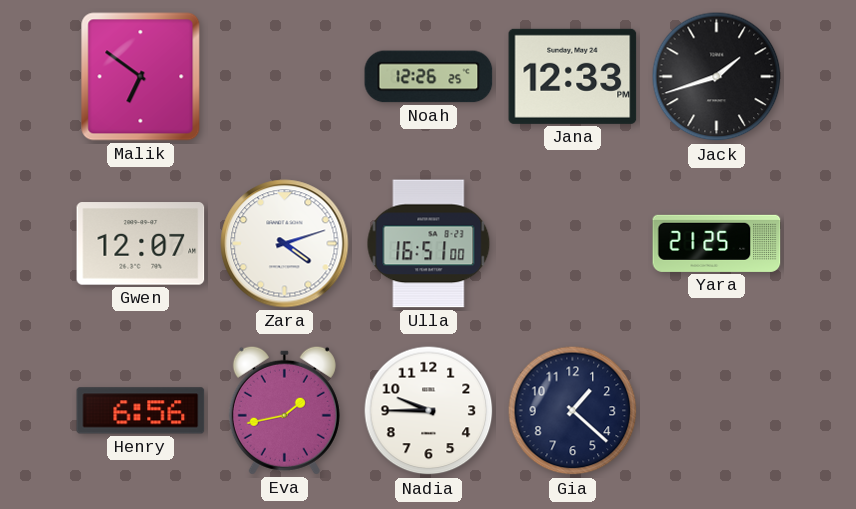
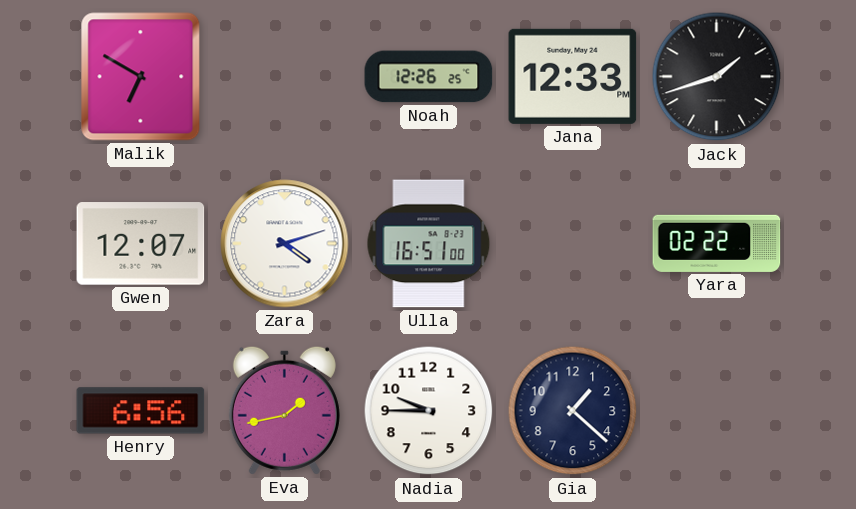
Malik: 6:51 -> 6:50 (141, 77)
Yara: 21:25 -> 02:22 (717, 243)
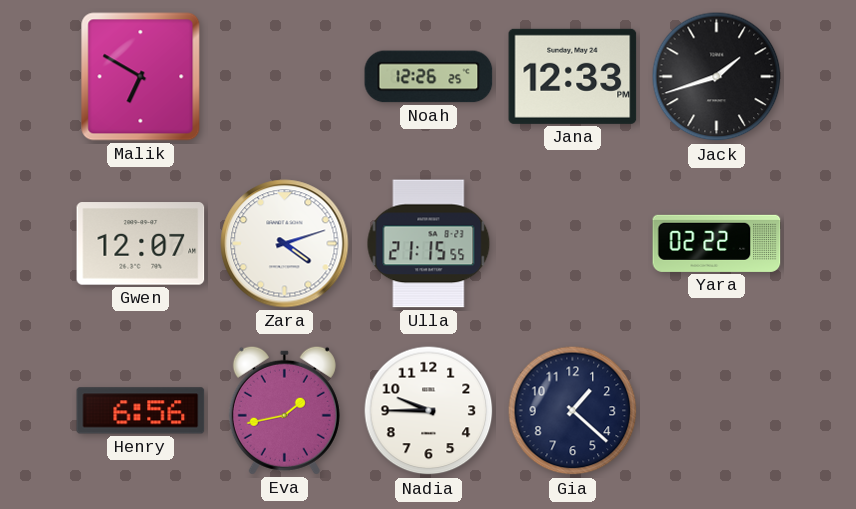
Ulla: 16:51 -> 21:15 (429, 244)
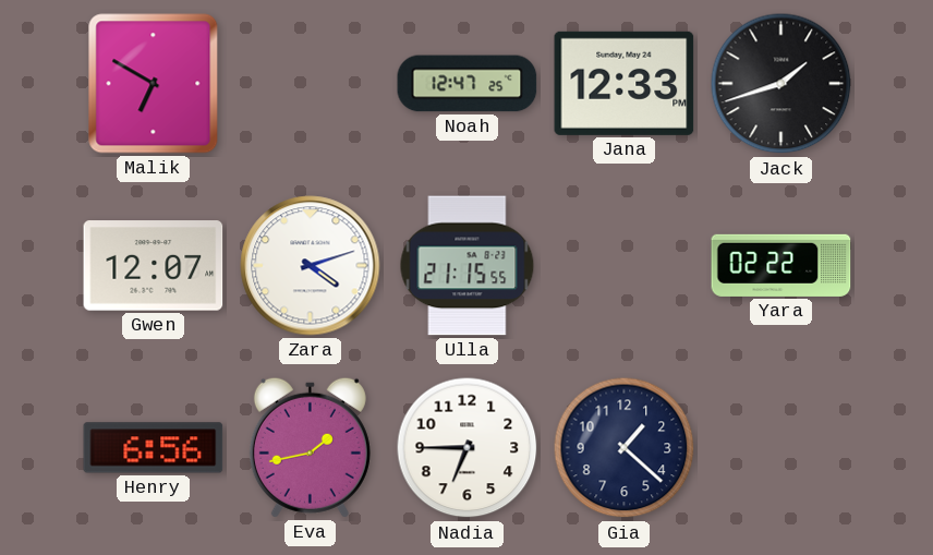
Noah: 12:26 -> 12:47 (468, 84)
Nadia: 9:45 -> 6:45 (468, 448)
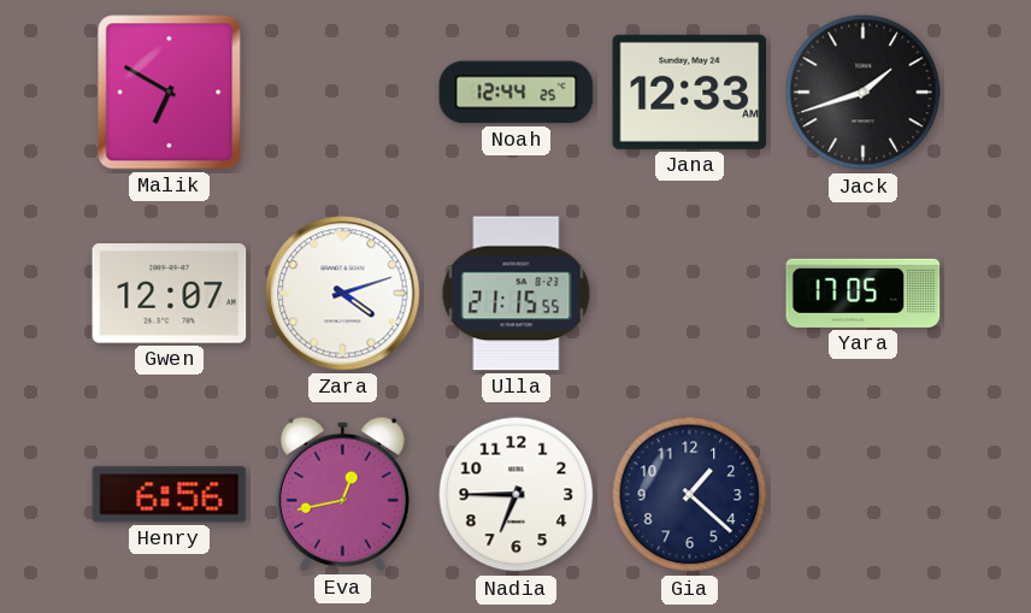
Noah: 12:47 -> 12:44 (517, 93)
Jana: 12:33 PM -> 12:33 AM (690, 92)
Yara: 02:22 -> 17:05 (864, 293)
Eva: 1:43 -> 12:43 (342, 494)
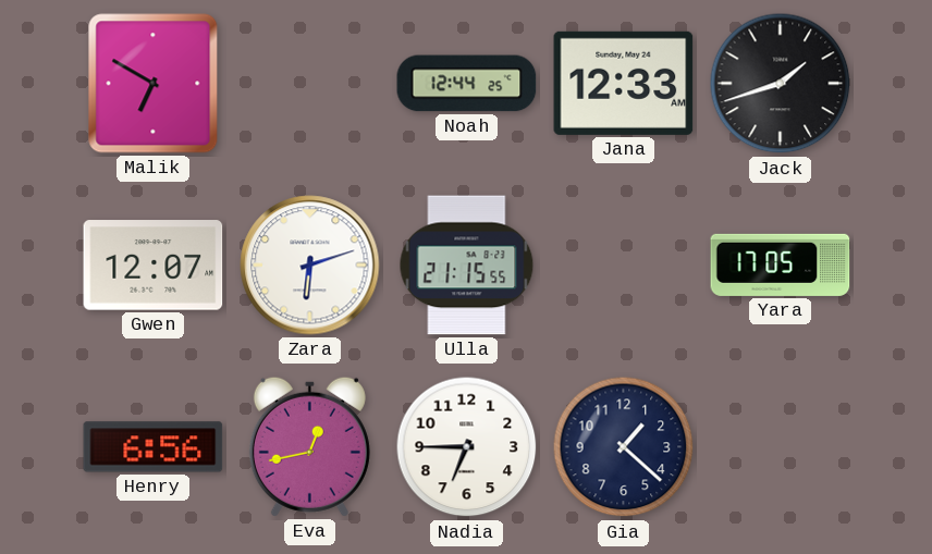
Zara: 4:12 -> 6:12 (310, 266)
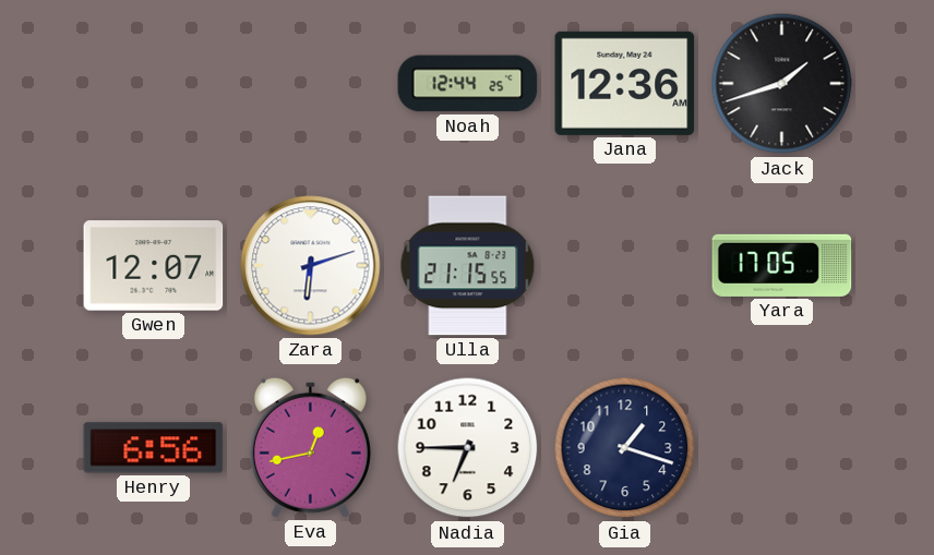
Malik: 6:50 -> none (154, 84)
Jana: 12:33 -> 12:36 (625, 83)
Gia: 1:22 -> 1:18 (625, 448)
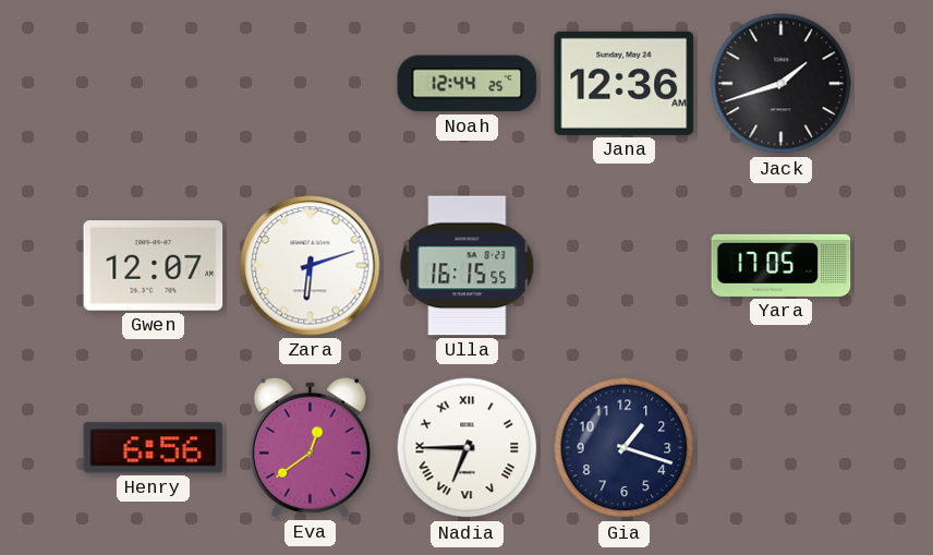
Ulla: 21:15 -> 16:15 (468, 266)
Eva: 12:43 -> 12:39 (310, 447)
Nadia numerals: Arabic -> Roman (468, 448)
